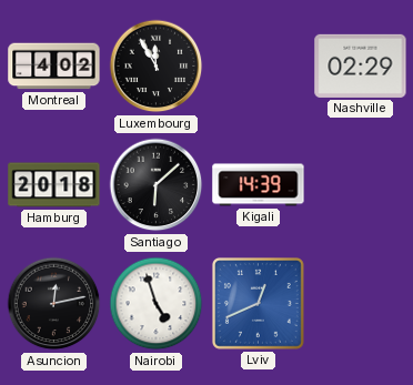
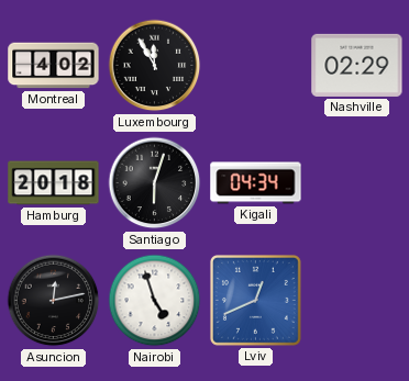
Santiago: 6:08 -> 6:03 (155, 183)
Kigali: 14:39 -> 04:34 (256, 183)
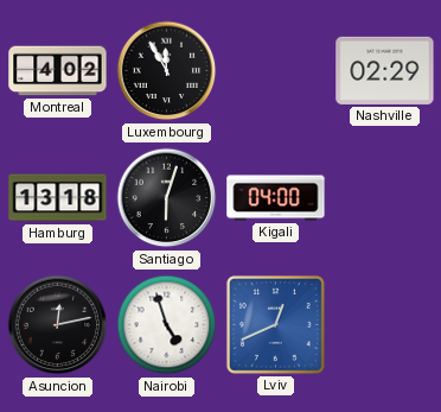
Hamburg: 20:18 -> 13:18 (58, 198)
Kigali: 04:34 -> 04:00 (276, 198)
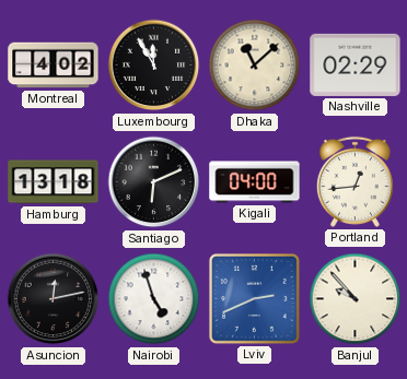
Dhaka: none -> 11:08 (255, 66)
Santiago: 6:03 -> 6:11 (154, 182)
Portland: none -> 12:44 (354, 181)
Lviv: 12:41 -> 2:41 (254, 298)
Banjul: none -> 9:53 (356, 299)
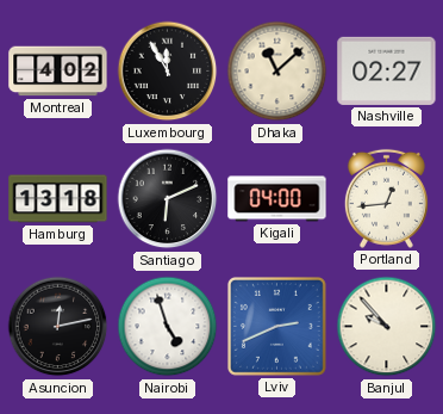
Nashville: 02:29 -> 02:27 (387, 70)
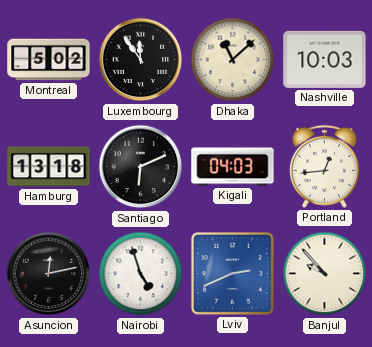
Montreal: 4:02 -> 5:02 (49, 60)
Luxembourg: 11:55 -> 11:54 (141, 60)
Nashville: 02:27 -> 10:03 (325, 59)
Kigali: 04:00 -> 04:03 (233, 167)
